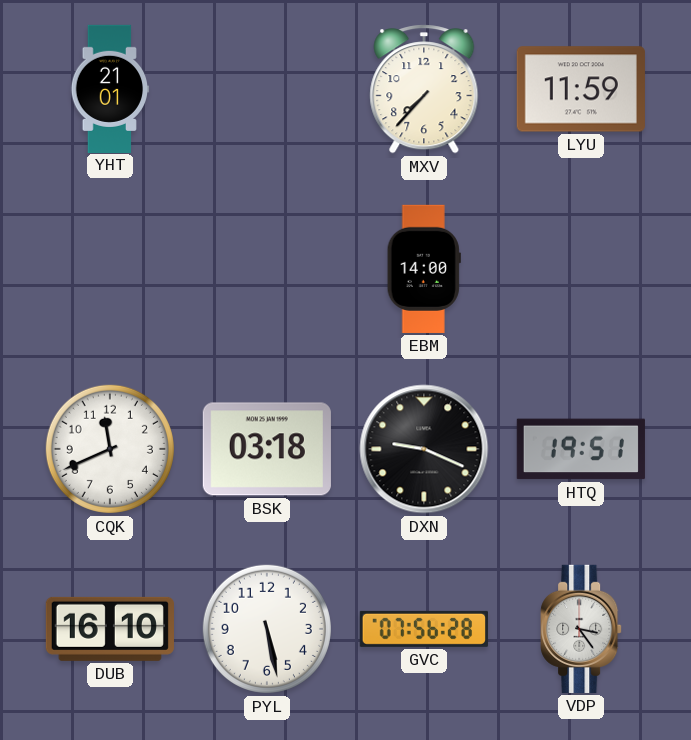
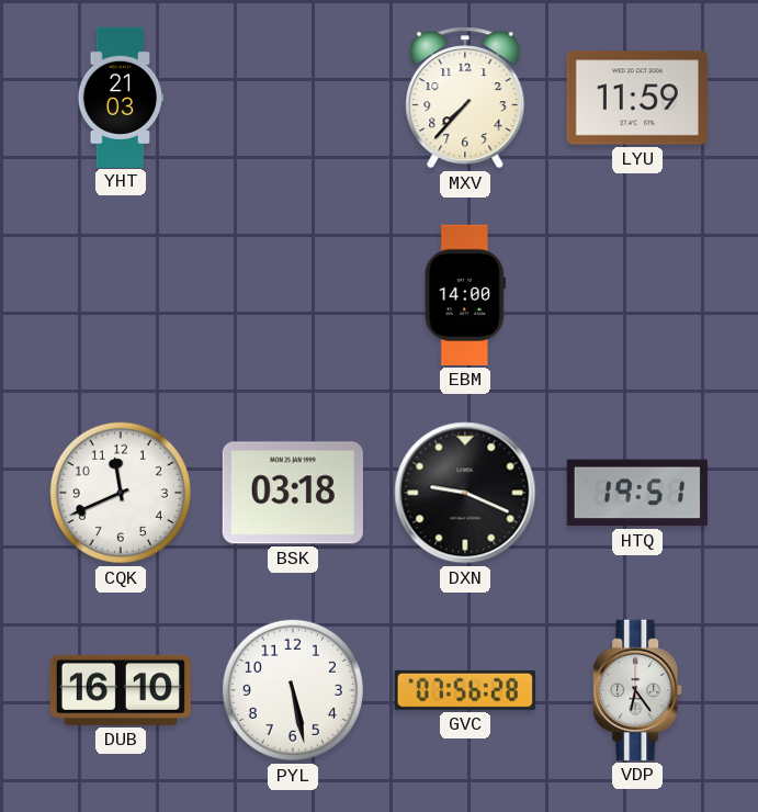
YHT: 21:01 -> 21:03 (121, 97)
VDP: 3:24 -> 6:24 (637, 690)
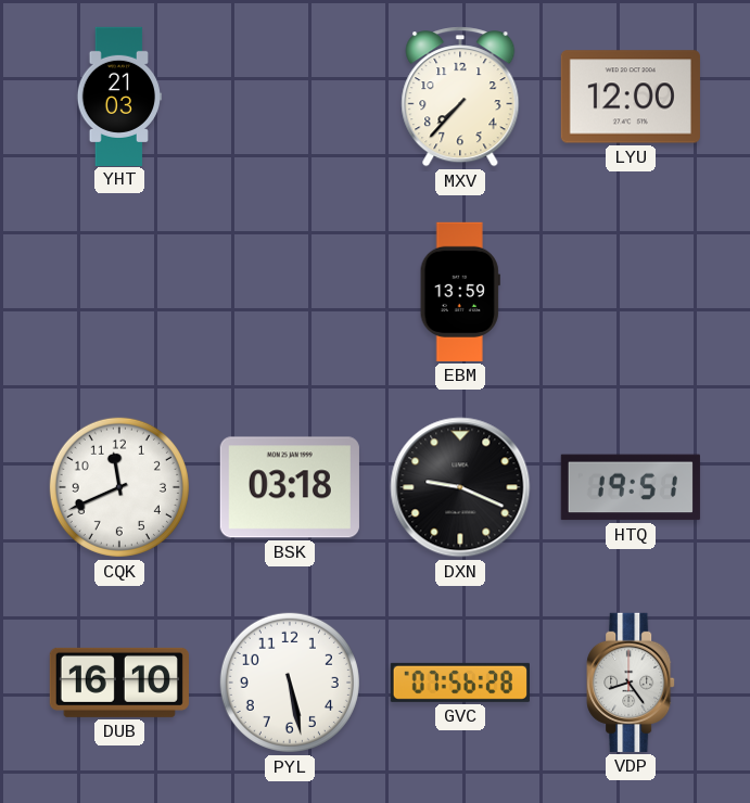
LYU: 11:59 -> 12:00 (631, 97)
EBM: 14:00 -> 13:59 (460, 292)
VDP: 6:24 -> 8:24 (631, 683)
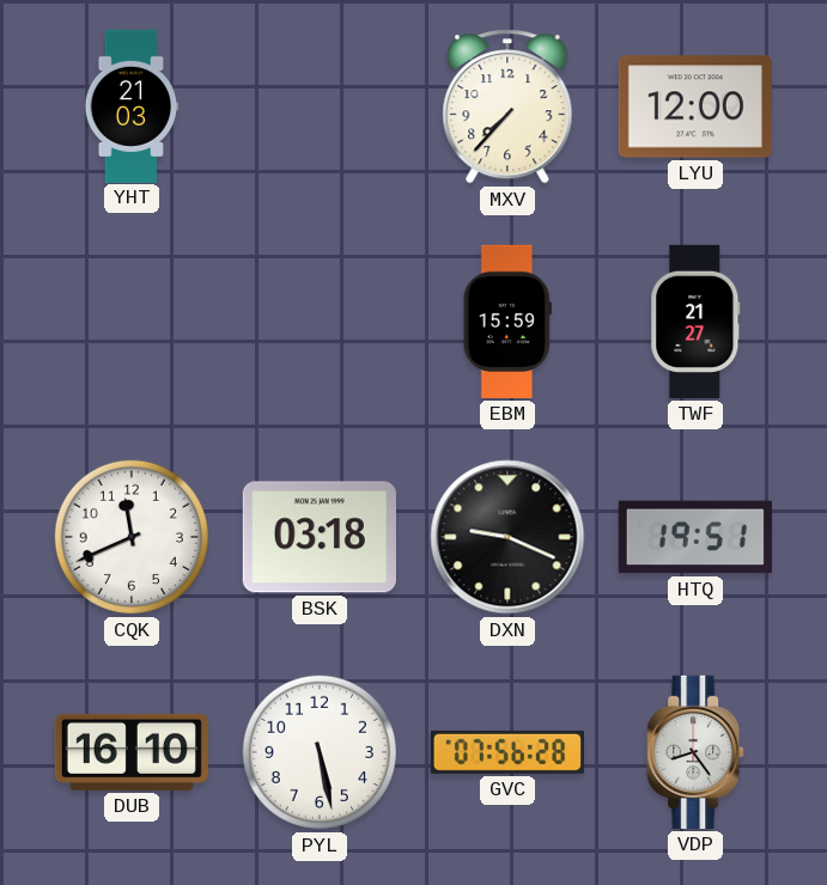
EBM: 13:59 -> 15:59 (507, 322)
TWF: none -> 21:27 (695, 322)
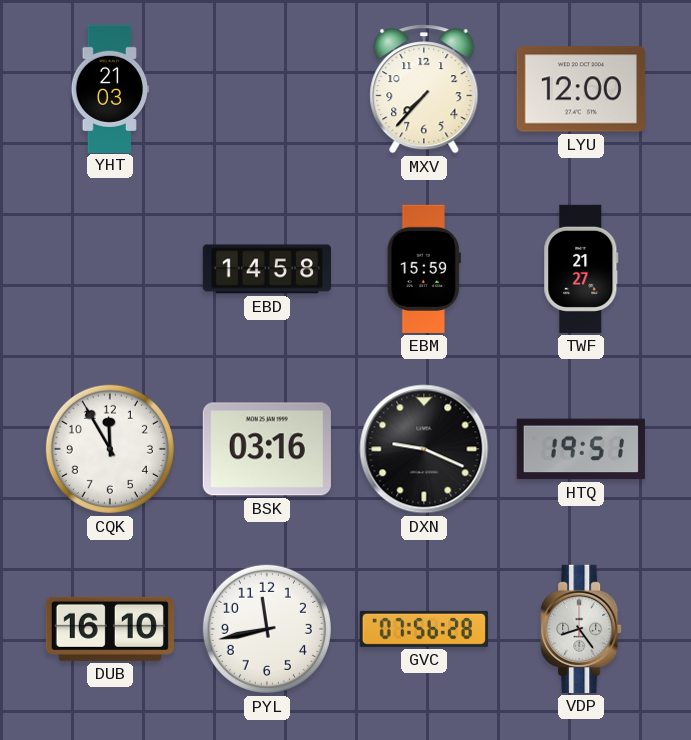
EBD: none -> 14:58 (267, 269)
CQK: 11:41 -> 11:55 (110, 449)
BSK: 03:18 -> 03:16 (267, 449)
PYL: 5:28 -> 11:43 (267, 629)
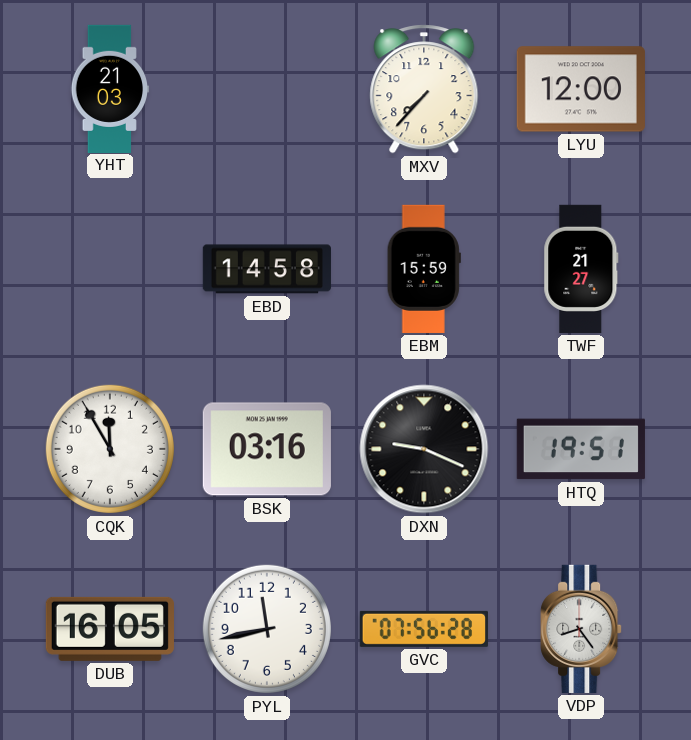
DUB: 16:10 -> 16:05 (110, 629)
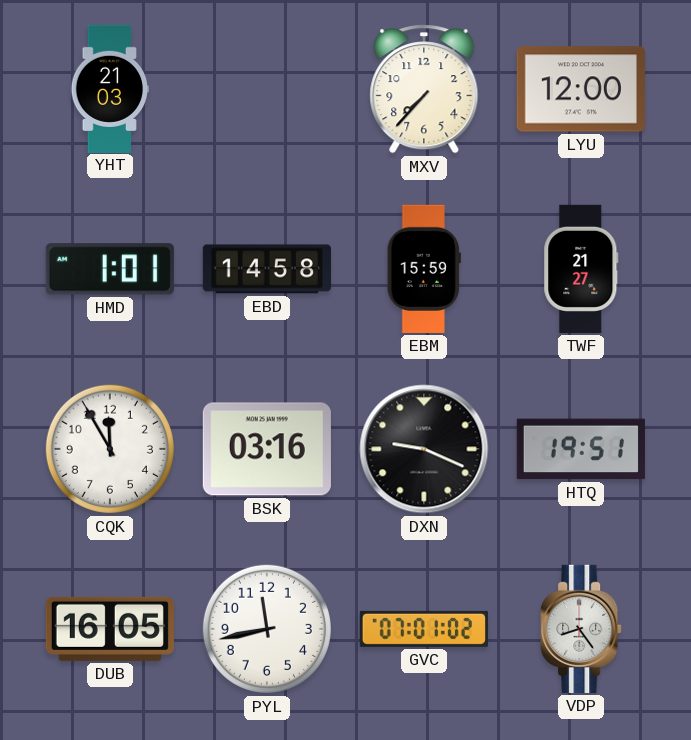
HMD: none -> 1:01 (110, 269)
GVC: 07:56 -> 07:01 (424, 629)
